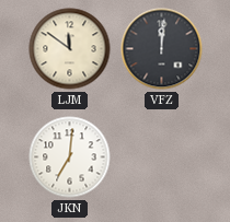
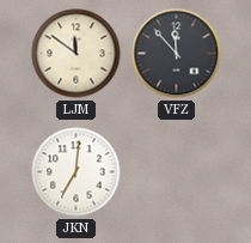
VFZ: 12:01 -> 11:53 (177, 54)
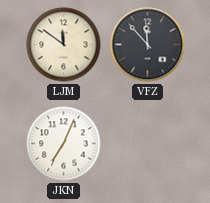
JKN: 7:01 -> 7:04 (64, 144)
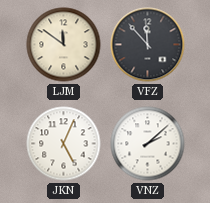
JKN: 7:04 -> 5:04 (64, 144)
VNZ: none -> 2:08 (148, 144)
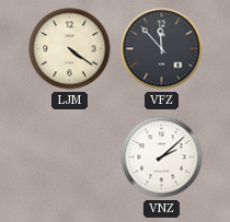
LJM: 11:51 -> 4:21 (70, 49)
JKN: 5:04 -> none (64, 144)
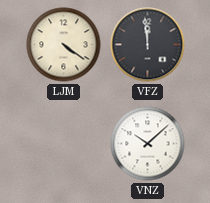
VFZ: 11:53 -> 11:59 (148, 45)
VNZ: 2:08 -> 10:08 (148, 144)
